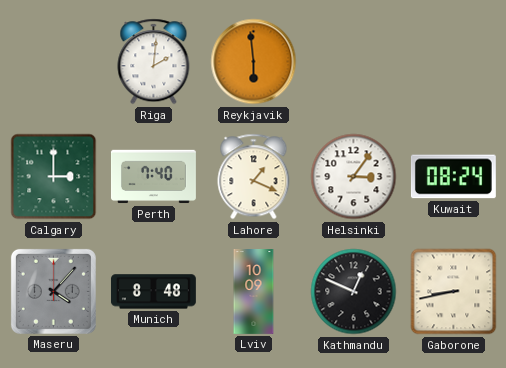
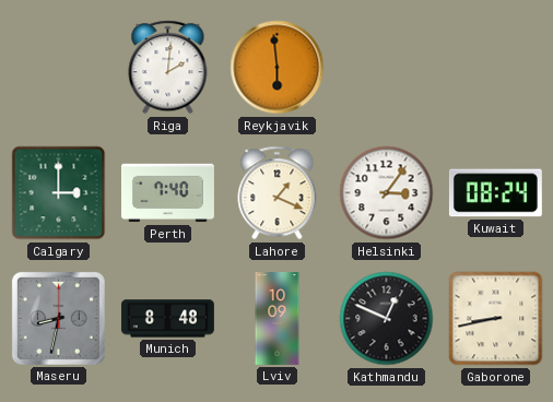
Maseru: 4:07 -> 8:32 (58, 318)
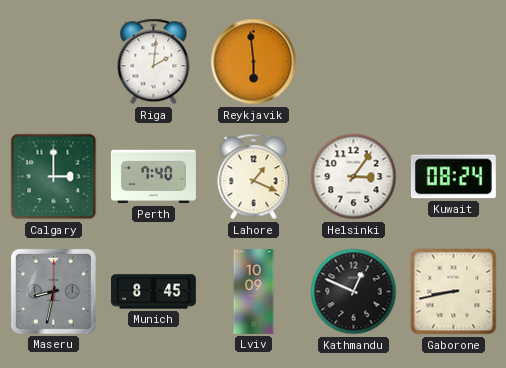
Munich: 8:48 -> 8:45 (153, 292)
